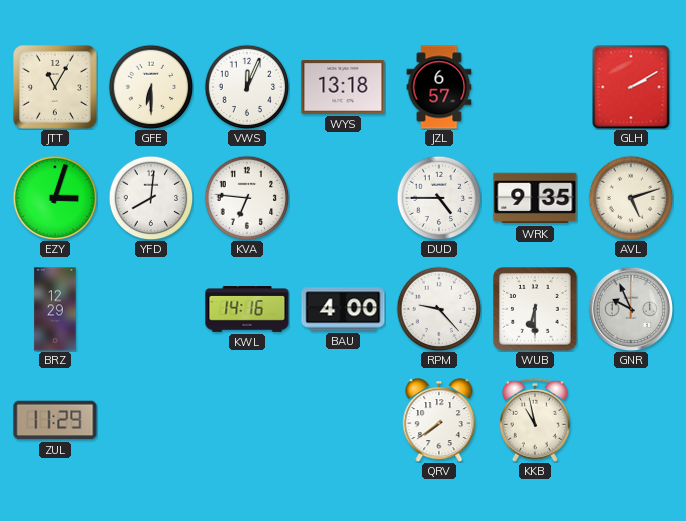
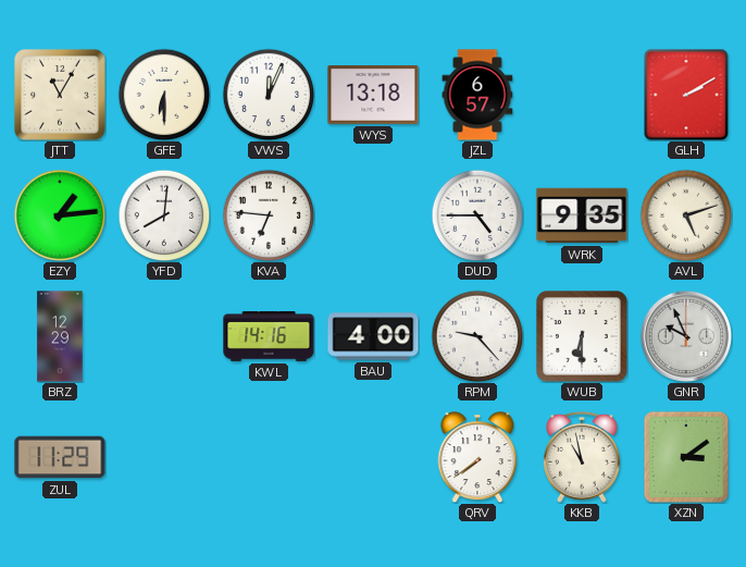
EZY: 3:03 -> 1:14 (60, 215)
XZN: none -> 3:09 (686, 457)
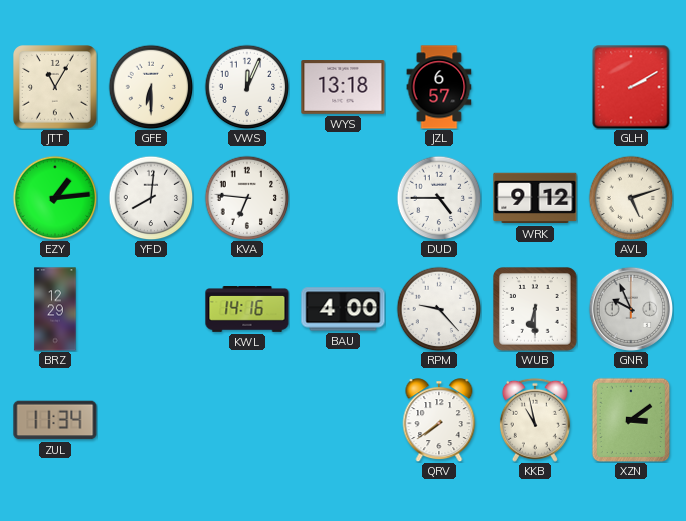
WRK: 9:35 -> 9:12 (535, 198)
ZUL: 11:29 -> 11:34 (55, 420)
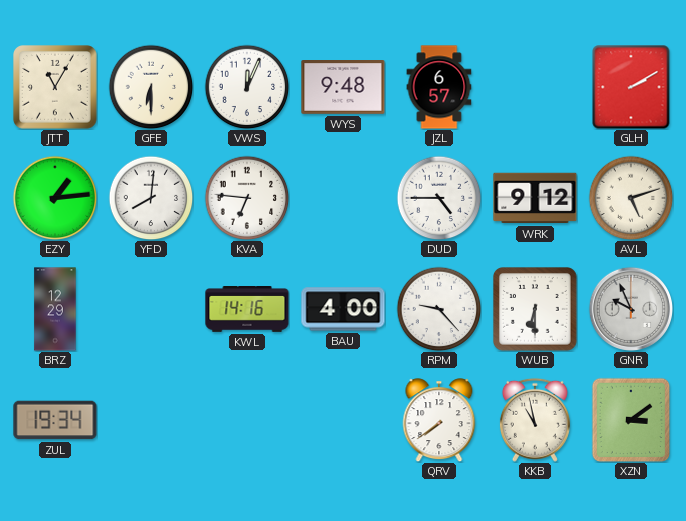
WYS: 13:18 -> 9:48 (343, 88)
ZUL: 11:34 -> 19:34 (55, 420)
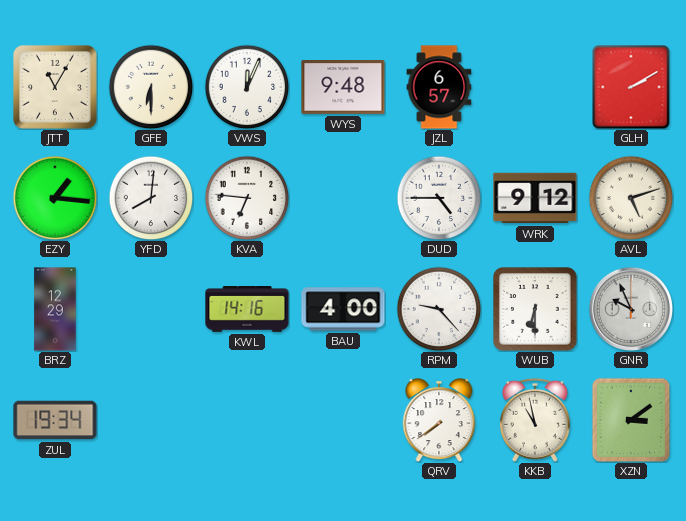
EZY: 1:14 -> 1:16 (55, 198)
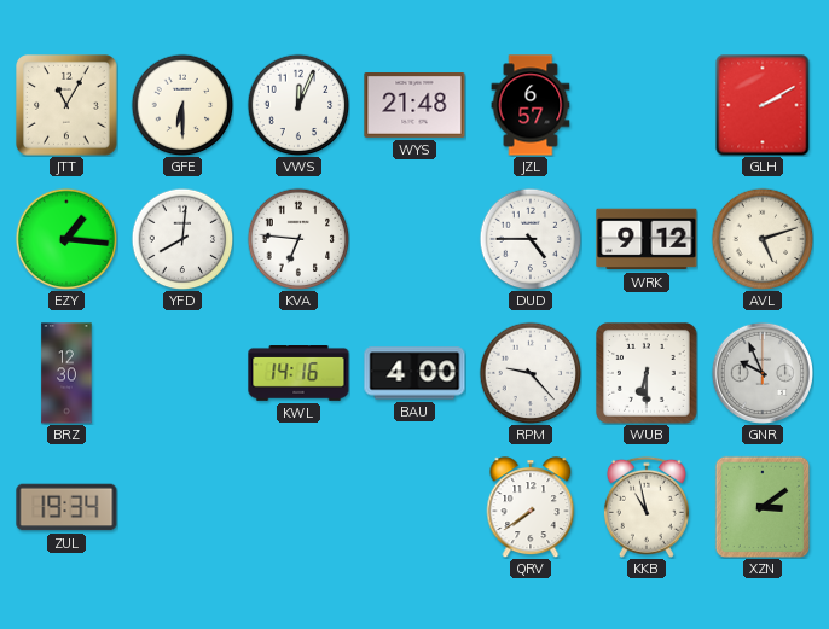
WYS: 9:48 -> 21:48 (414, 106)
BRZ: 12:29 -> 12:30 (66, 373)
